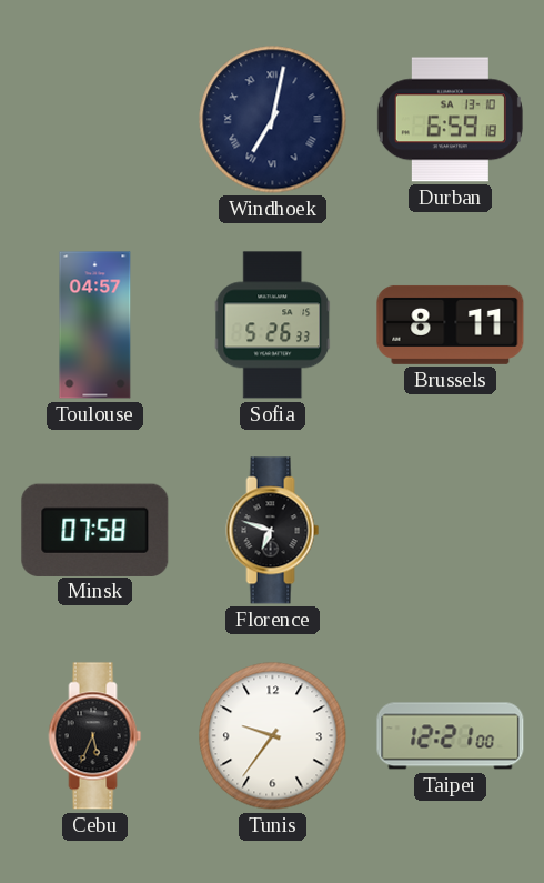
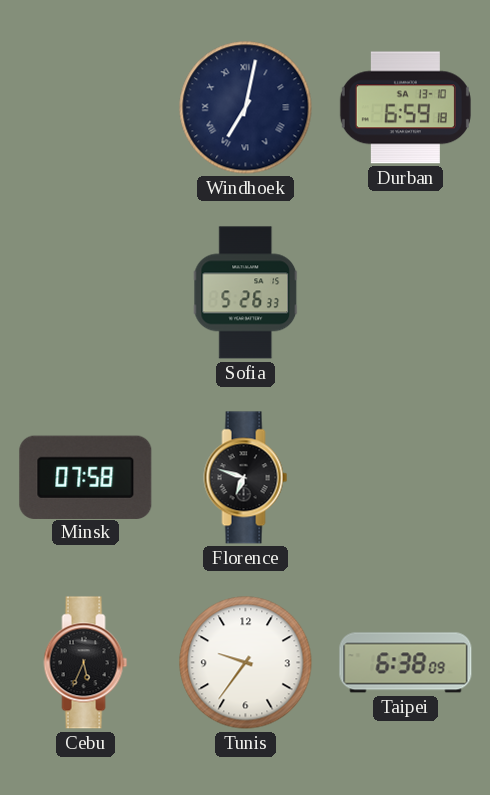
Toulouse: 04:57 -> none (95, 325)
Brussels: 8:11 -> none (451, 324)
Taipei: 12:21 -> 6:38 (406, 663)
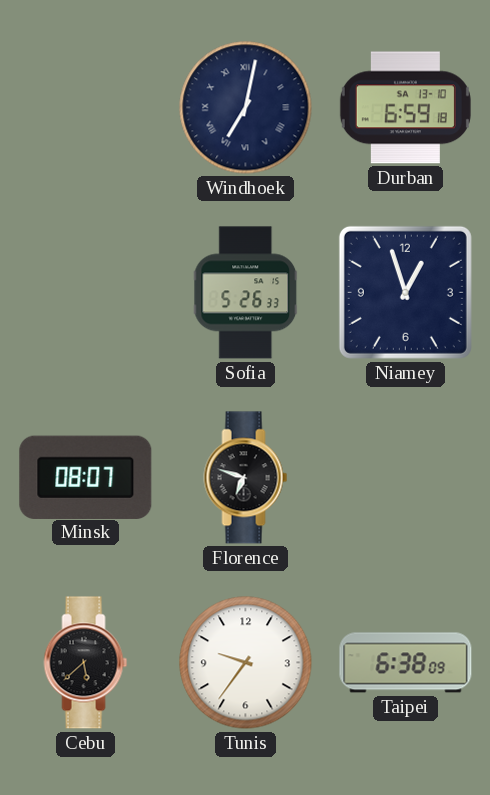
Niamey: none -> 12:57 (405, 292)
Minsk: 07:58 -> 08:07 (86, 477)
Cebu: 5:34 -> 5:38 (86, 663)
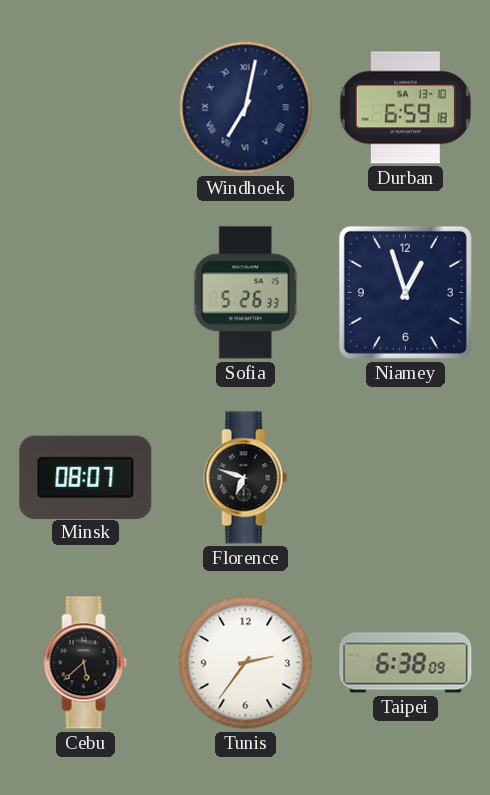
Tunis: 9:36 -> 2:36 (246, 663)
